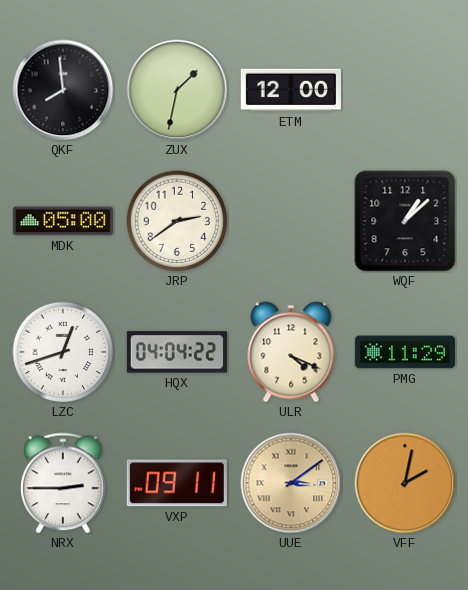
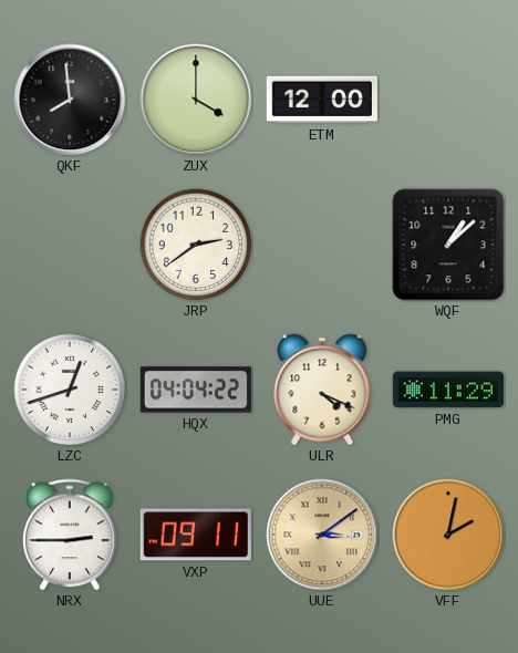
ZUX: 1:32 -> 4:00 (196, 100)
MDK: 05:00 -> none (63, 221)
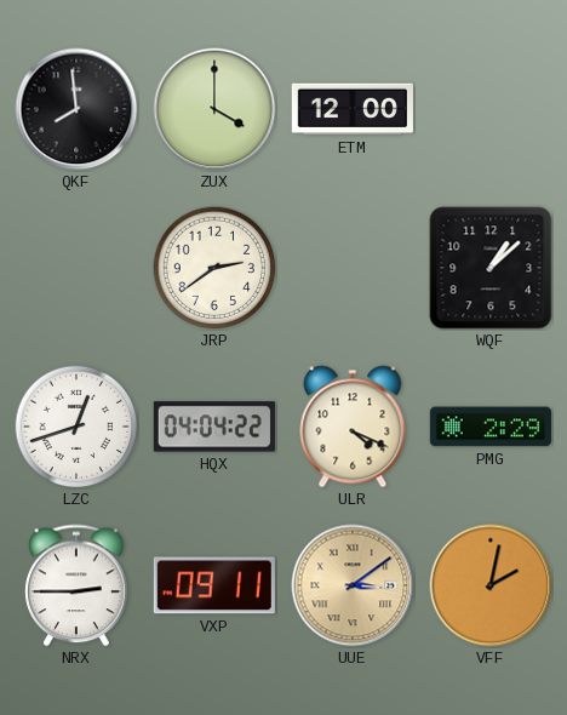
PMG: 11:29 -> 2:29 (491, 427)
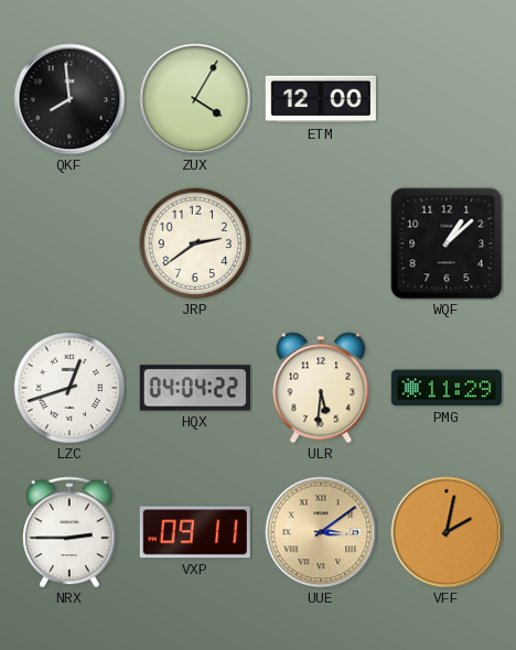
ZUX: 4:00 -> 4:05 (195, 99)
ULR: 4:19 -> 5:31 (321, 388)
PMG: 2:29 -> 11:29 (447, 388)
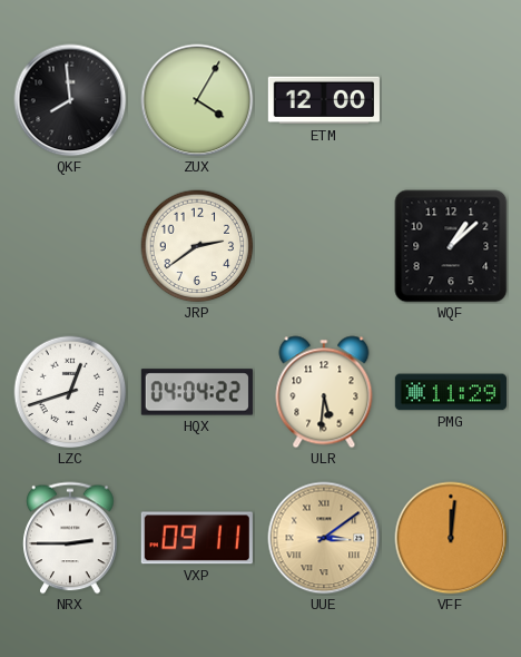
VFF: 2:02 -> 12:01 (451, 538)
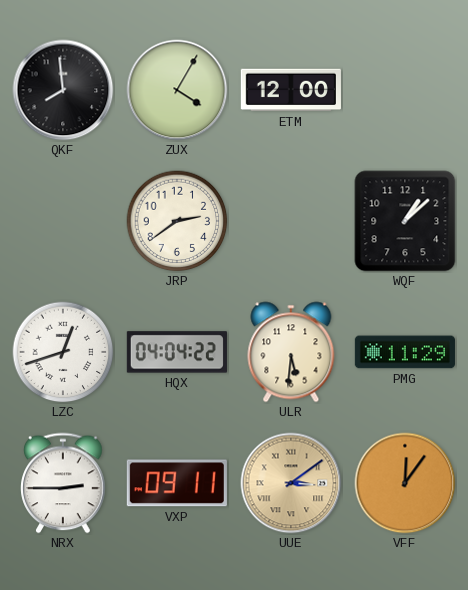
VFF: 12:01 -> 12:06 (405, 483)
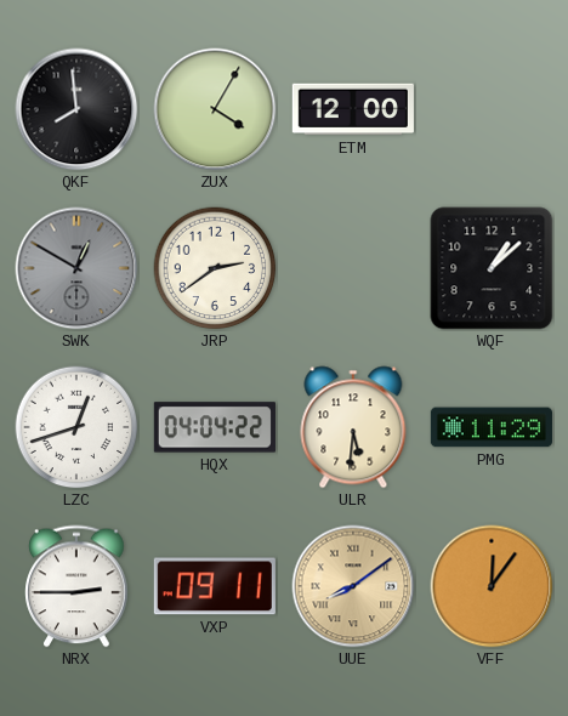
SWK: none -> 12:50 (76, 268)
UUE: 3:09 -> 8:09 (353, 586)
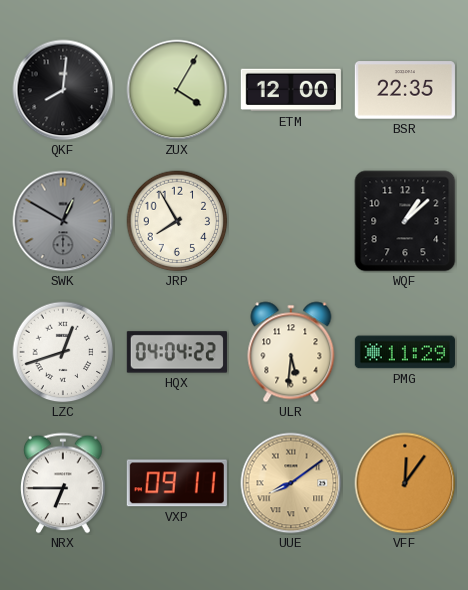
QKF: 7:59 -> 8:01 (63, 90)
BSR: none -> 22:35 (405, 90)
JRP: 2:39 -> 7:55 (177, 221)
NRX: 2:45 -> 6:45 (63, 483)
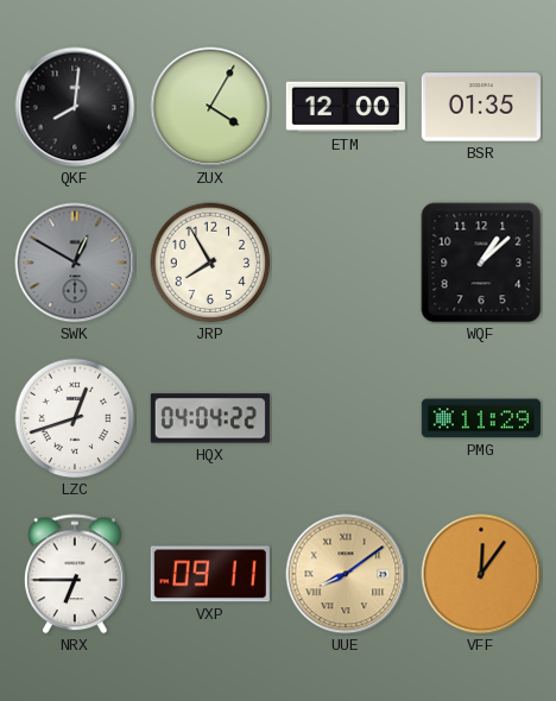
BSR: 22:35 -> 01:35 (481, 107)
ULR: 5:31 -> none (291, 352)
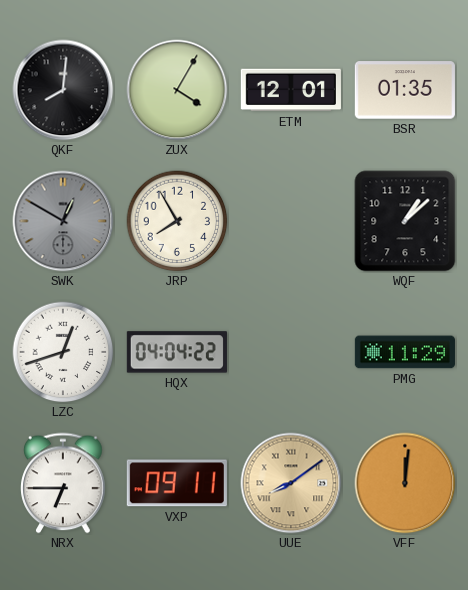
ETM: 12:00 -> 12:01 (291, 90)
VFF: 12:06 -> 12:01 (405, 483)
